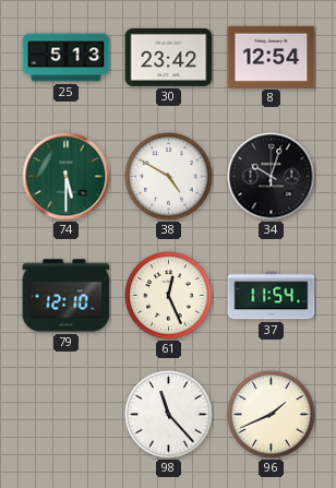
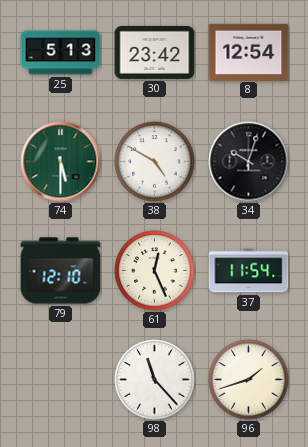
96: 1:41 -> 1:42 (249, 380)
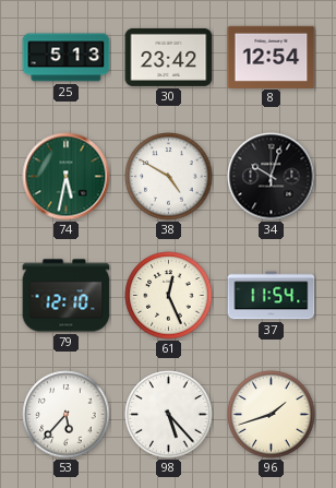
74: 5:30 -> 5:32 (67, 177)
53: none -> 5:37 (67, 415)
98: 11:23 -> 5:23 (169, 415)
